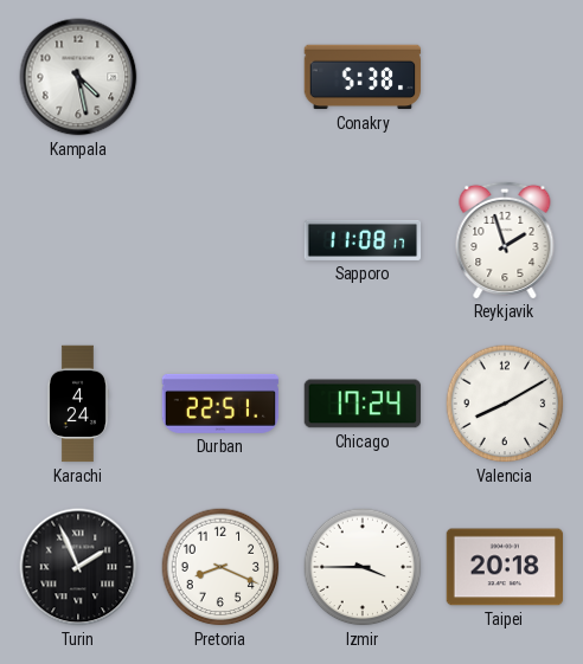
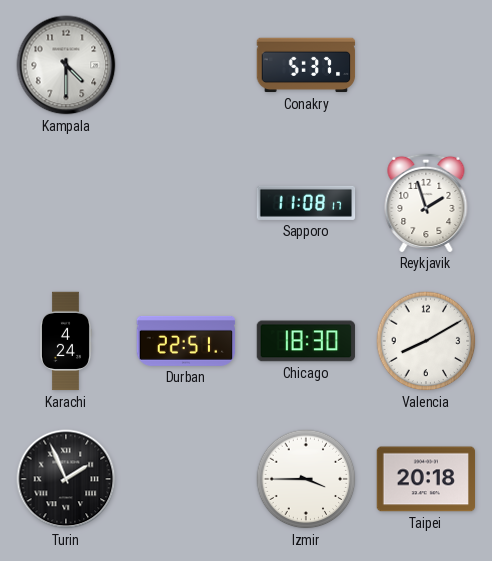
Kampala: 4:28 -> 4:30 (66, 65)
Conakry: 5:38 -> 5:37 (306, 65)
Chicago: 17:24 -> 18:30 (306, 341)
Pretoria: 8:19 -> none (220, 567)
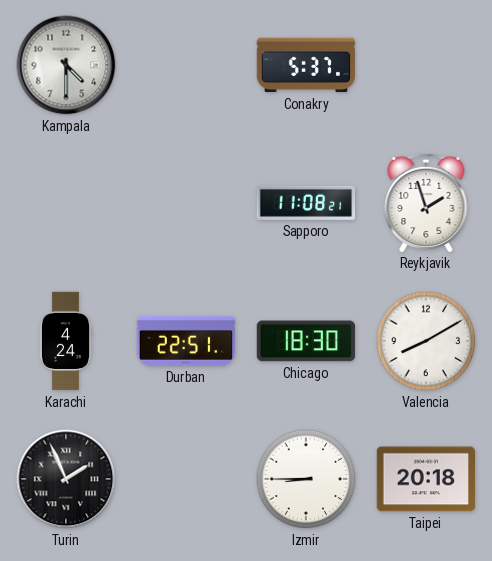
Sapporo: 11:08:17 -> 11:08:21 (306, 203)
Izmir: 3:45 -> 8:45 (306, 479)
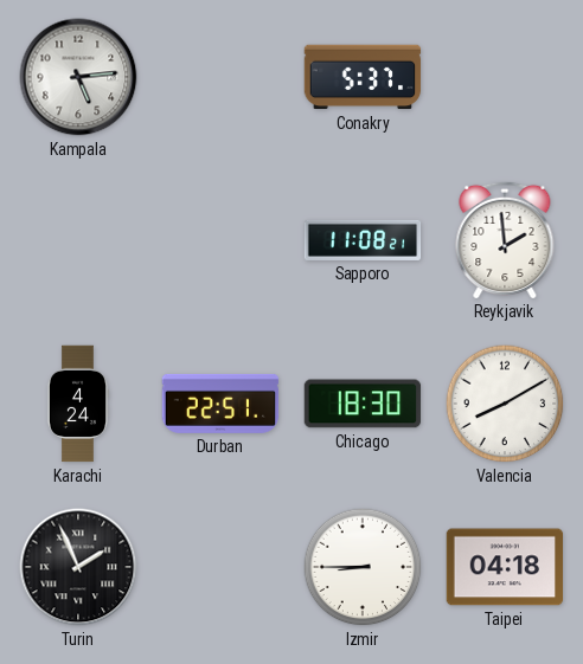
Kampala: 4:30 -> 5:14 (78, 77)
Reykjavik: 1:57 -> 1:59 (505, 239)
Taipei: 20:18 -> 04:18 (505, 567)
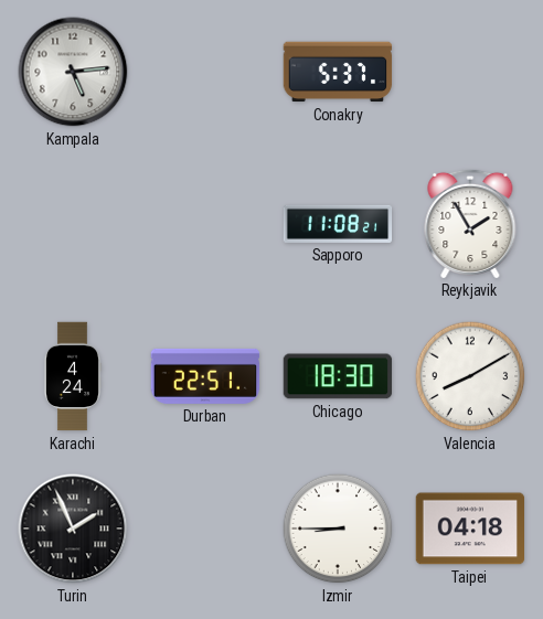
Reykjavik: 1:59 -> 1:55 (470, 223)
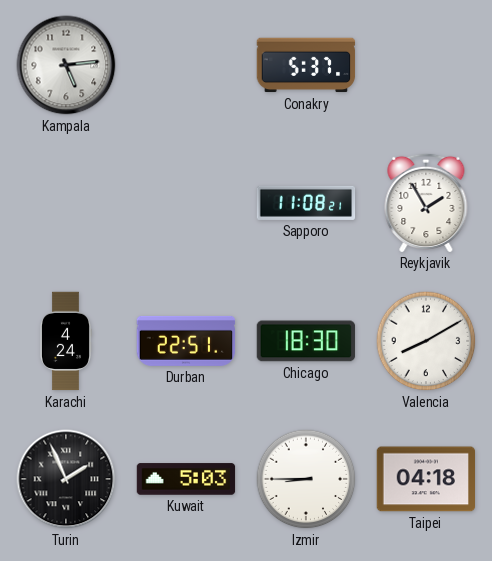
Kuwait: none -> 5:03 (186, 479)
